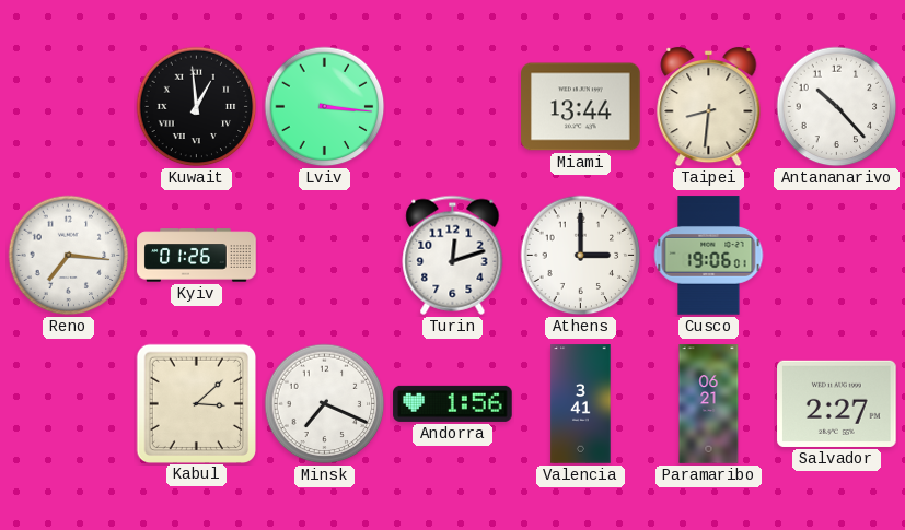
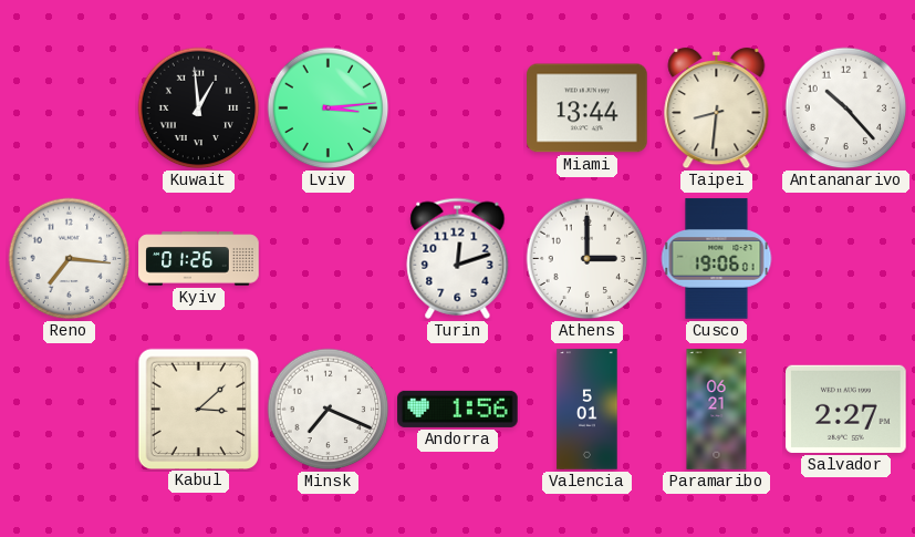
Lviv: 3:16 -> 3:14 (329, 109)
Valencia: 3:41 -> 5:01 (588, 410)
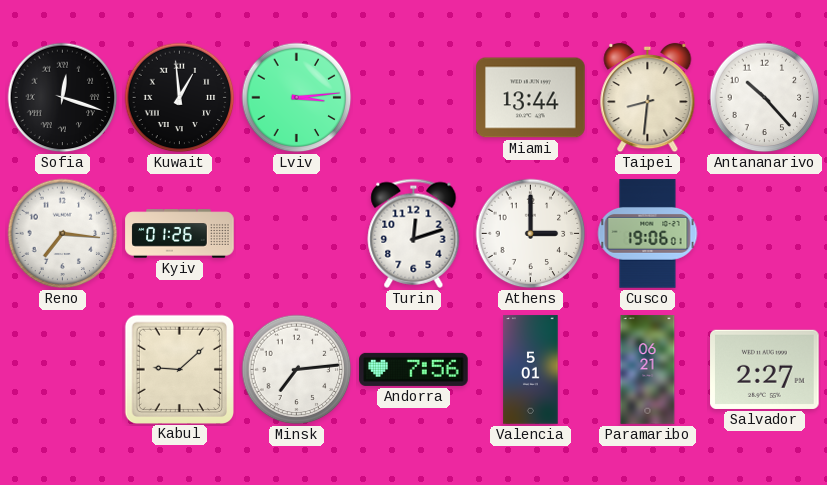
Sofia: none -> 12:18 (63, 98)
Kabul: 3:08 -> 9:08 (179, 369)
Minsk: 7:19 -> 7:14 (297, 370)
Andorra: 1:56 -> 7:56 (414, 369)
